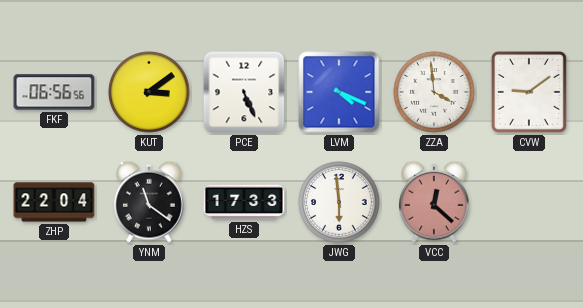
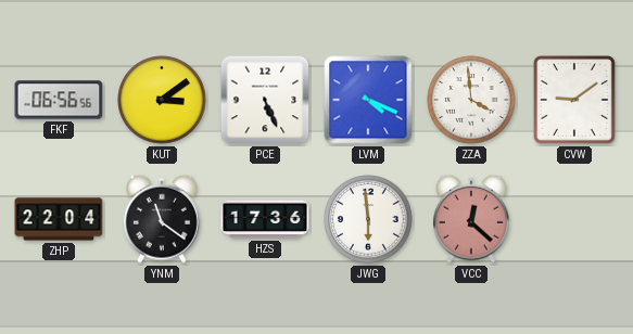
HZS: 17:33 -> 17:36 (265, 219)
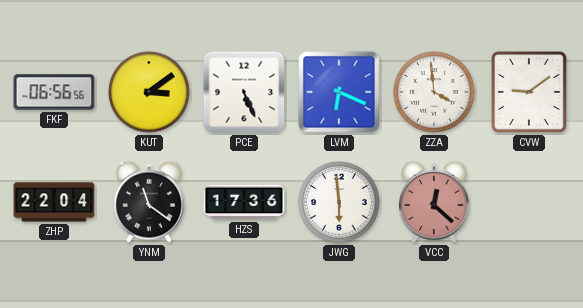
LVM: 4:19 -> 6:19 (339, 92)
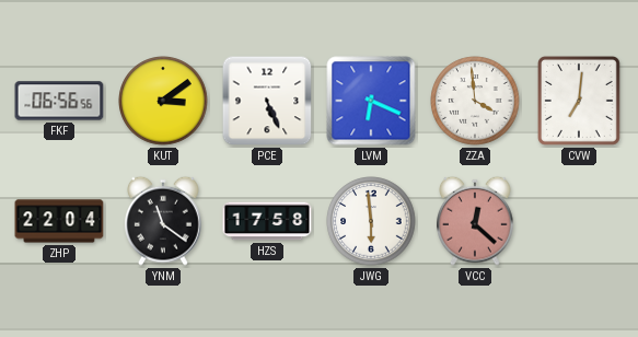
CVW: 9:09 -> 7:01 (579, 101)
HZS: 17:36 -> 17:58 (267, 221)
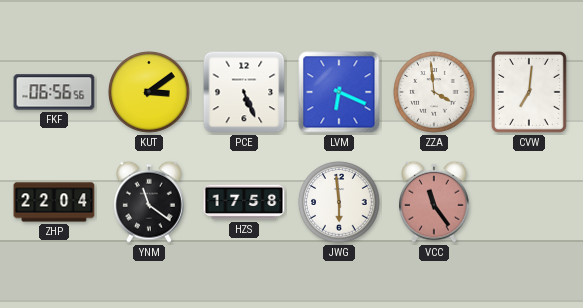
VCC: 12:22 -> 11:24 (435, 202)
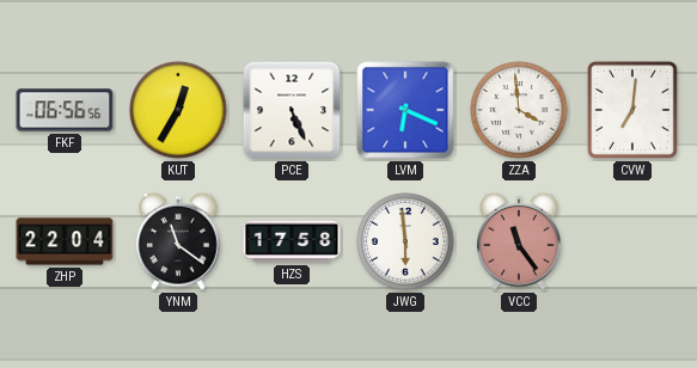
KUT: 3:09 -> 12:35 (178, 110)
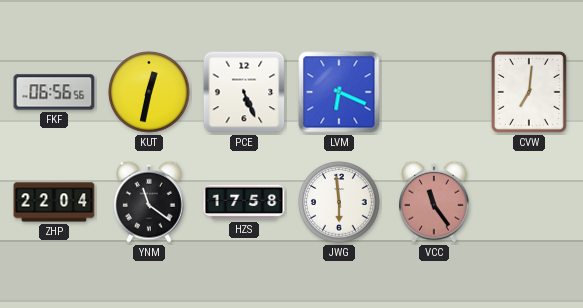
KUT: 12:35 -> 12:32 (149, 92)
ZZA: 3:59 -> none (519, 110)
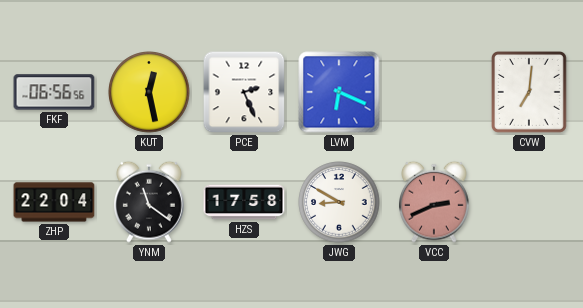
KUT: 12:32 -> 12:28 (149, 92)
PCE: 5:26 -> 2:26 (244, 92)
JWG: 5:59 -> 8:50 (339, 202)
VCC: 11:24 -> 2:41 (435, 202)
